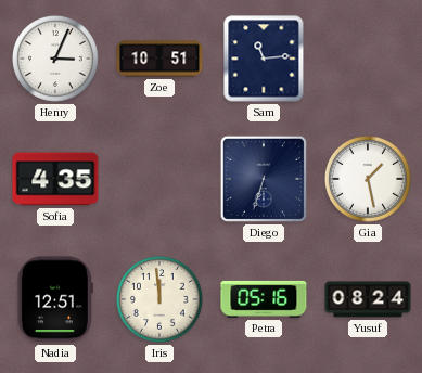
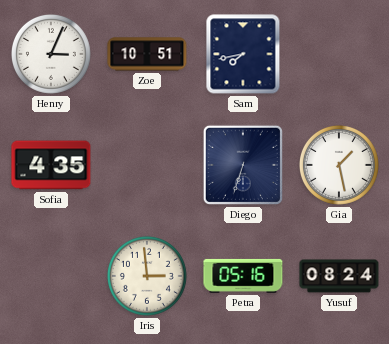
Sam: 11:14 -> 7:43 (243, 54)
Nadia: 12:51 -> none (55, 299)
Iris: 11:59 -> 2:59 (147, 276)
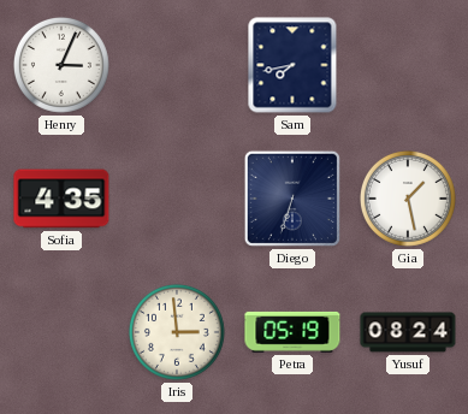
Zoe: 10:51 -> none (147, 54)
Petra: 05:16 -> 05:19 (292, 332)
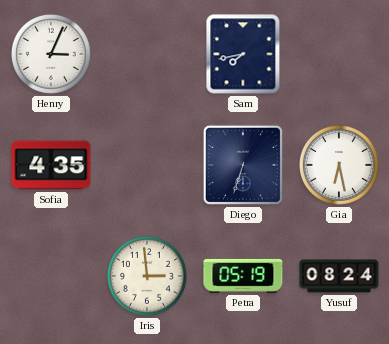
Gia: 1:28 -> 6:28 (339, 165)
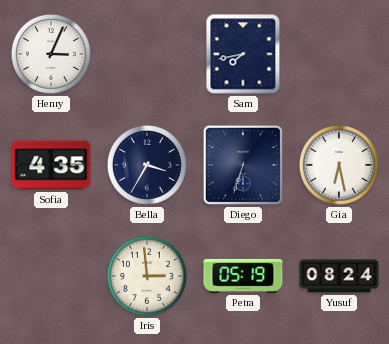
Bella: none -> 3:35 (147, 165)
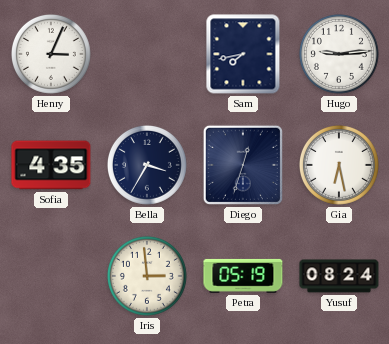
Hugo: none -> 9:14 (339, 54)
Diego: 6:33 -> 12:33 (243, 165)
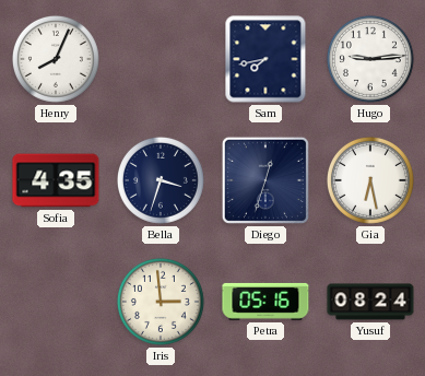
Henry: 3:04 -> 8:04 (56, 59)
Bella: 3:35 -> 3:33 (161, 180)
Petra: 05:19 -> 05:16 (265, 302)
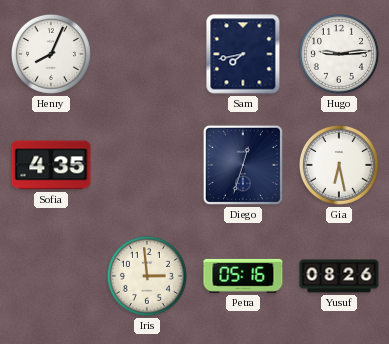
Bella: 3:33 -> none (161, 180)
Yusuf: 08:24 -> 08:26 (339, 276)
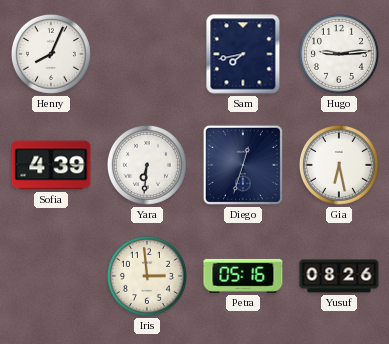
Sofia: 4:35 -> 4:39 (51, 165)
Yara: none -> 6:31 (147, 165)
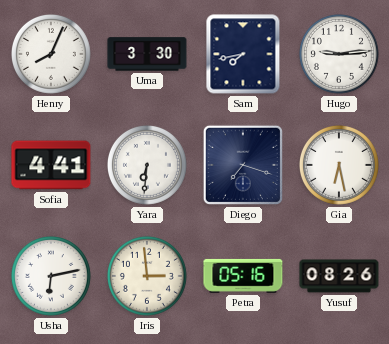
Uma: none -> 3:30 (147, 54)
Sofia: 4:39 -> 4:41 (51, 165)
Diego: 12:33 -> 7:18 (243, 165)
Usha: none -> 6:13 (51, 276)
